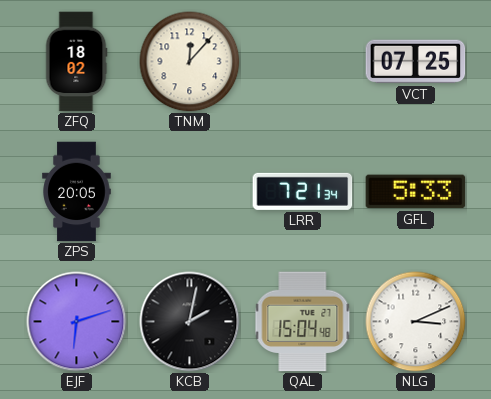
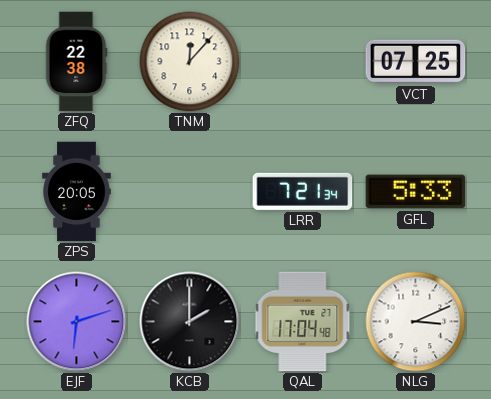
ZFQ: 18:02 -> 22:38 (76, 62)
KCB: 2:02 -> 2:00 (190, 322)
QAL: 15:04 -> 17:04 (303, 322)
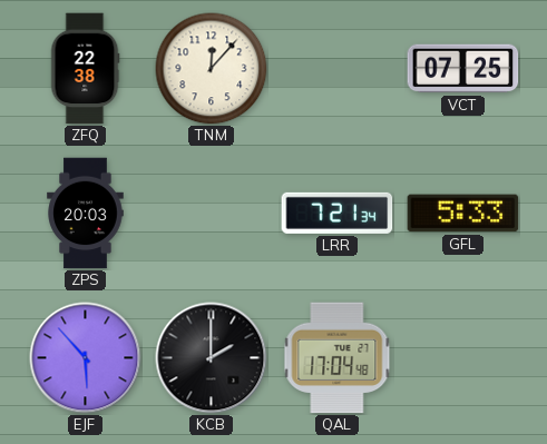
ZPS: 20:05 -> 20:03 (86, 214)
EJF: 6:12 -> 5:53 (86, 358)
NLG: 3:11 -> none (416, 322)
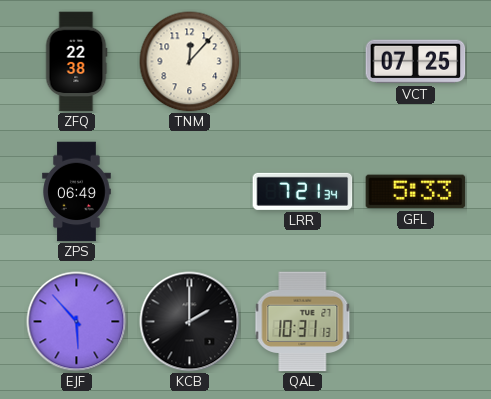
ZPS: 20:03 -> 06:49 (77, 192)
QAL: 17:04 -> 10:31 (303, 322)
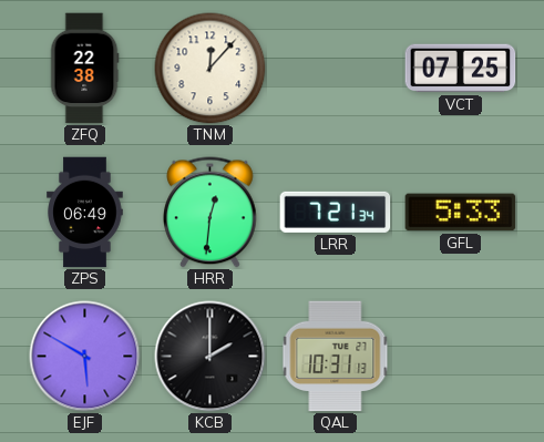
HRR: none -> 12:31 (211, 213)
EJF: 5:53 -> 5:50 (85, 357)
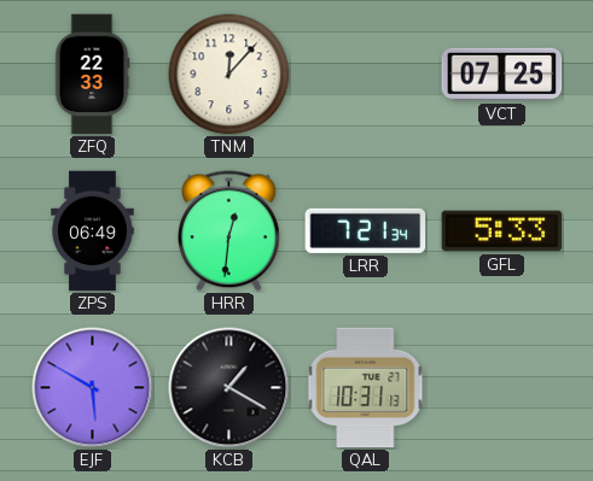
ZFQ: 22:38 -> 22:33 (92, 75)
KCB: 2:00 -> 1:20 (229, 388)
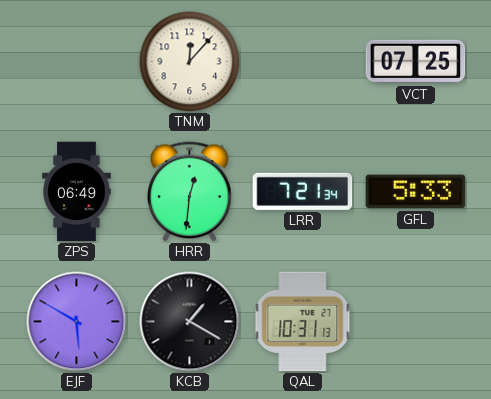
ZFQ: 22:33 -> none (92, 75)
